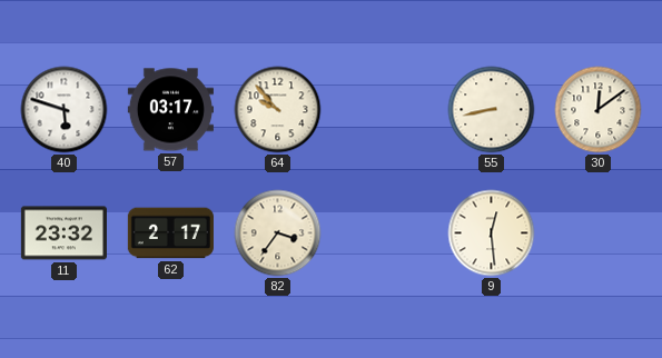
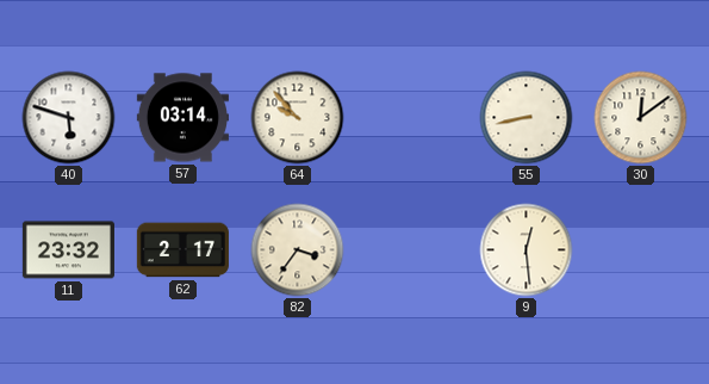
57: 03:17 -> 03:14 (182, 118)
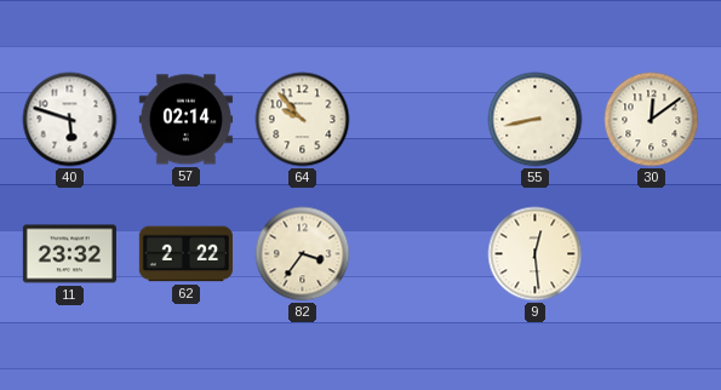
57: 03:14 -> 02:14 (185, 120)
62: 2:17 -> 2:22 (185, 254)
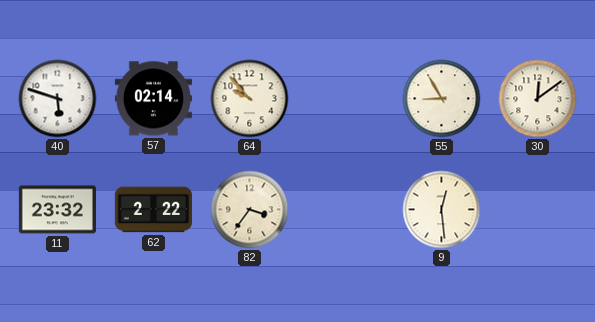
55: 8:43 -> 8:55 (442, 99)
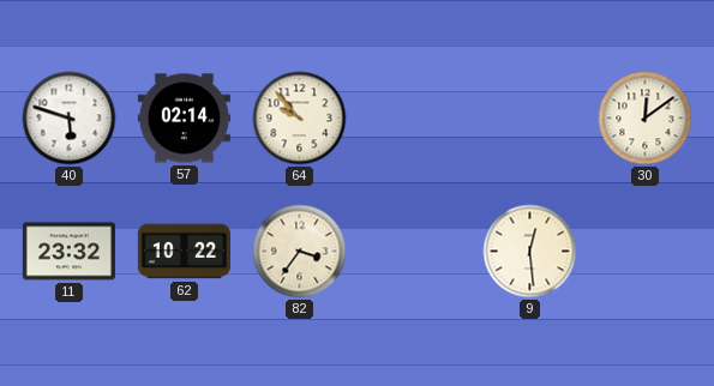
55: 8:55 -> none (442, 99)
62: 2:22 -> 10:22 (184, 252)
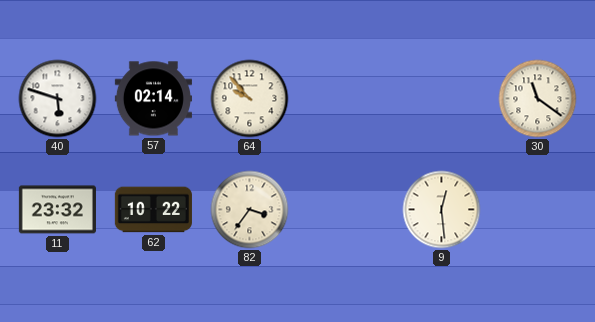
30: 12:09 -> 11:21 (538, 99)
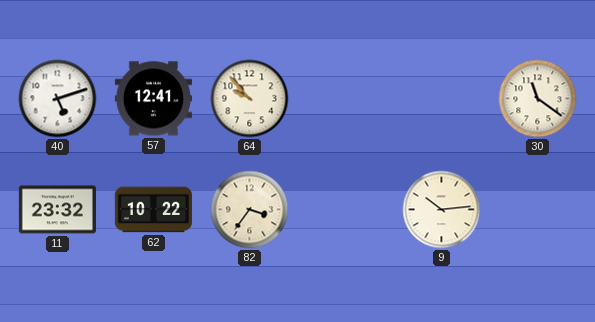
40: 5:48 -> 5:12 (58, 99)
57: 02:14 -> 12:41 (153, 99)
9: 12:29 -> 10:14 (442, 210)
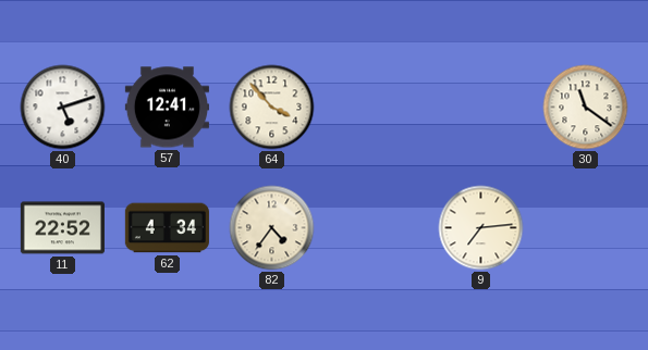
64: 9:53 -> 3:53 (272, 108)
11: 23:32 -> 22:52 (62, 228)
62: 10:22 -> 4:34 (167, 228)
82: 3:36 -> 4:36 (272, 228)
9: 10:14 -> 7:14 (481, 228)
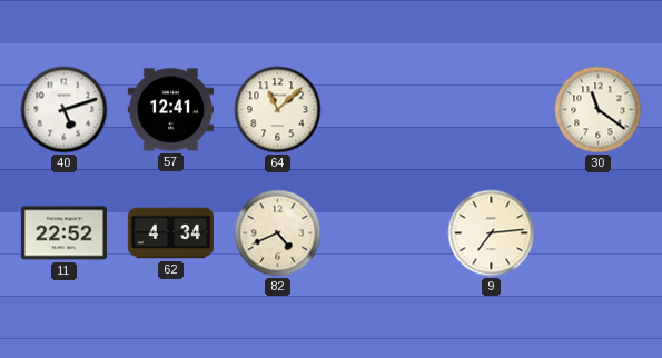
64: 3:53 -> 11:08 (278, 110)
82: 4:36 -> 4:41 (278, 233)
